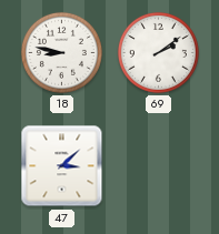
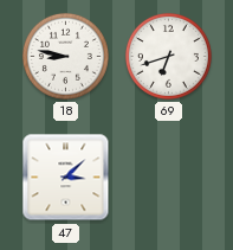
69: 2:09 -> 6:42 (168, 56)
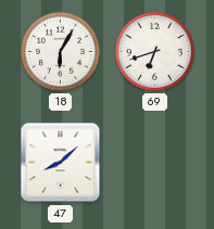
18: 8:47 -> 6:05 (60, 51)
47: 3:08 -> 8:08 (61, 163)
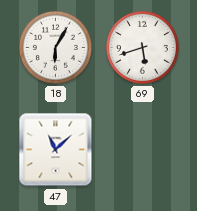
69: 6:42 -> 5:42 (142, 47)
47: 8:08 -> 11:08 (56, 150)
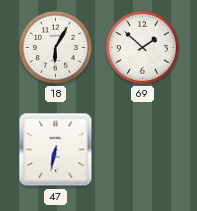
69: 5:42 -> 1:52 (142, 47)
47: 11:08 -> 6:32 (56, 150)
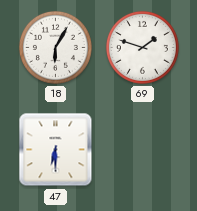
69: 1:52 -> 1:48 (142, 47)
47: 6:32 -> 6:30 (56, 150)
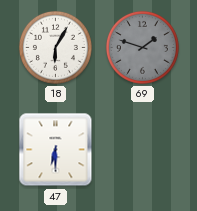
69 dial: white -> grey (142, 47)
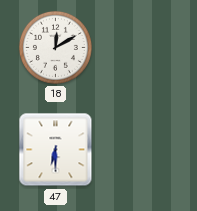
18: 6:05 -> 12:10 (55, 47)
69: 1:48 -> none (142, 47)
